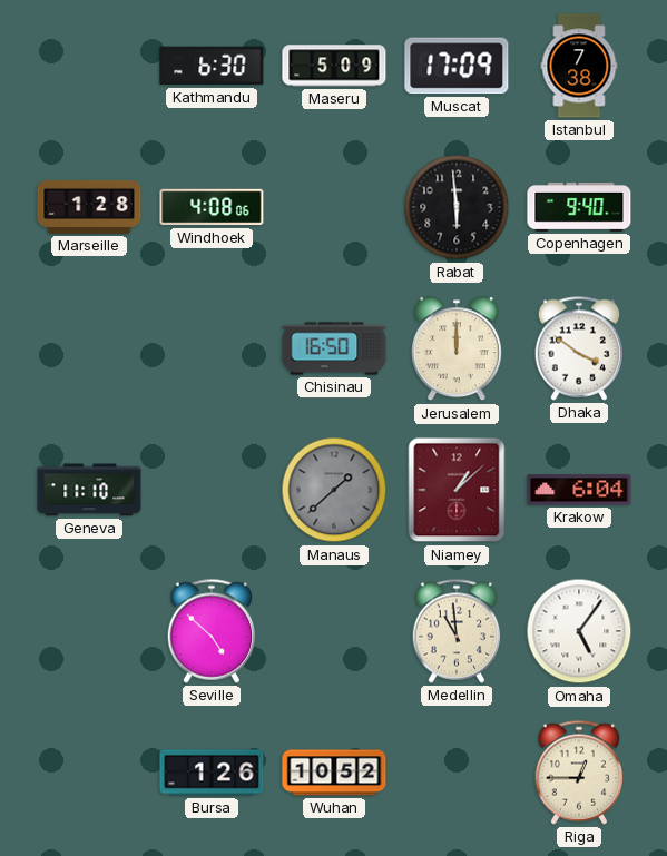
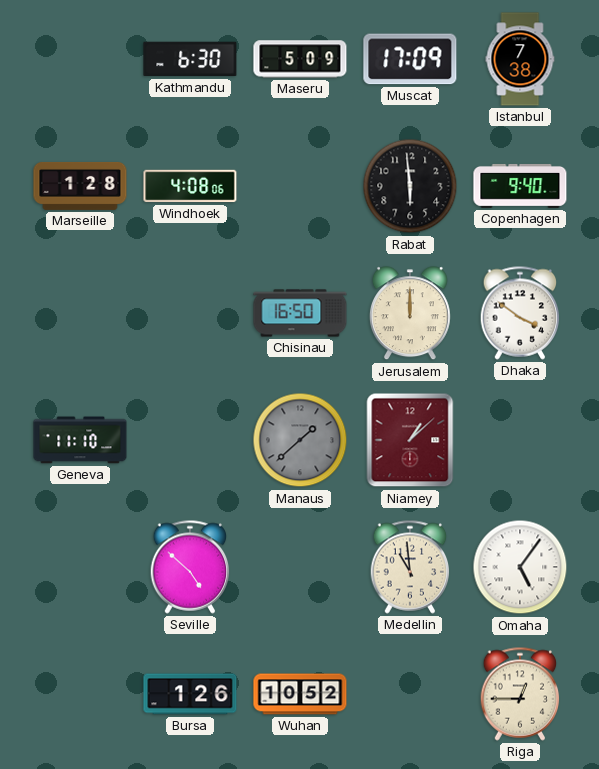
Krakow: 6:04 -> none (579, 490)
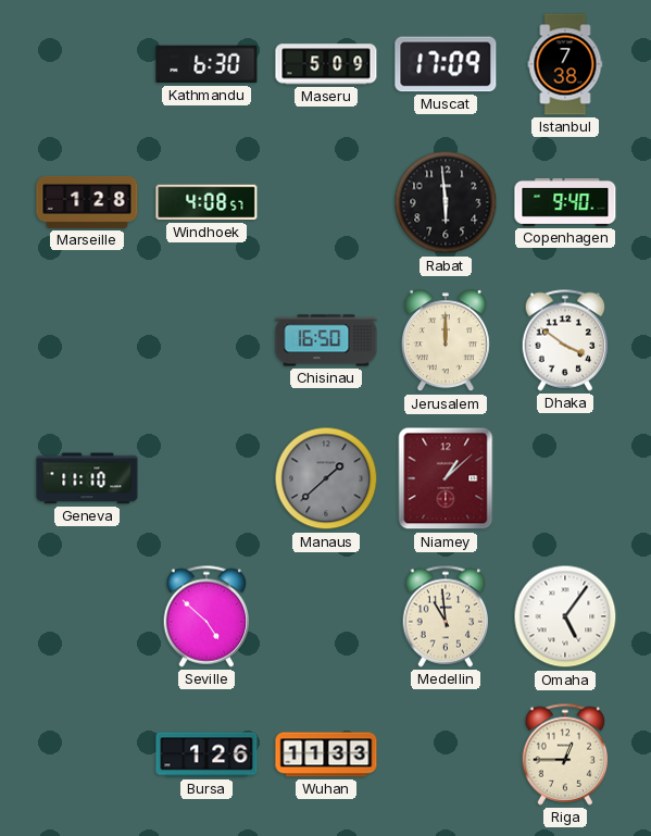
Windhoek: 4:08:06 -> 4:08:57 (206, 202)
Wuhan: 10:52 -> 11:33 (326, 754)
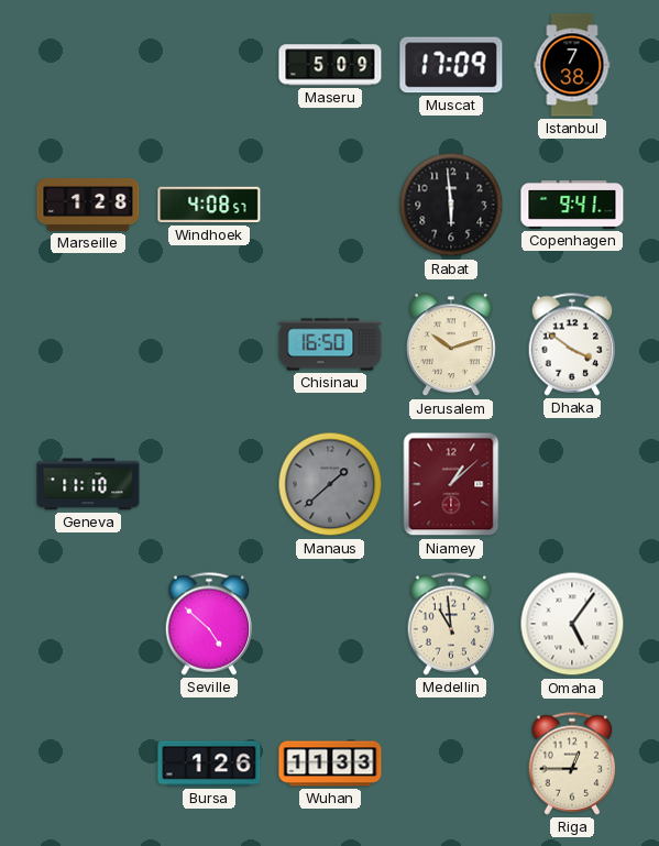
Kathmandu: 6:30 -> none (206, 64)
Copenhagen: 9:40 -> 9:41 (572, 205)
Jerusalem: 12:00 -> 10:12 (451, 345)
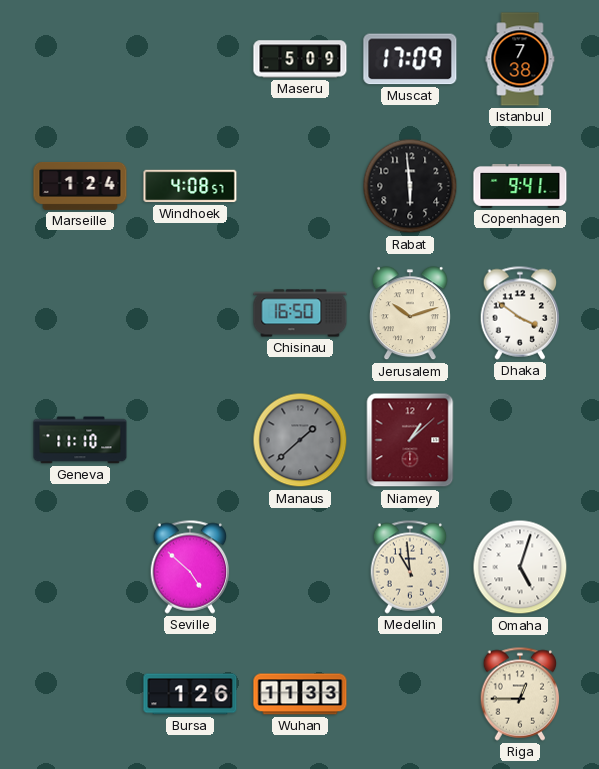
Marseille: 1:28 -> 1:24 (80, 186)
Omaha: 5:06 -> 5:03 (520, 567)
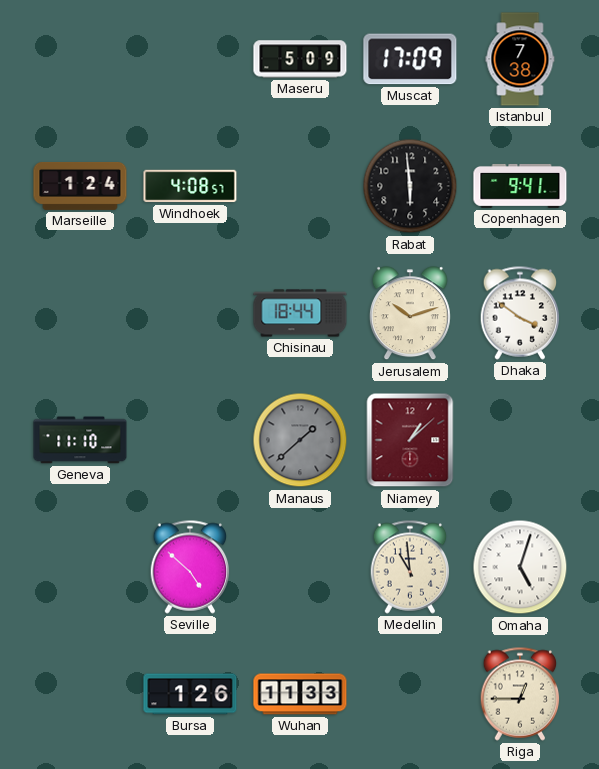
Chisinau: 16:50 -> 18:44 (300, 313)
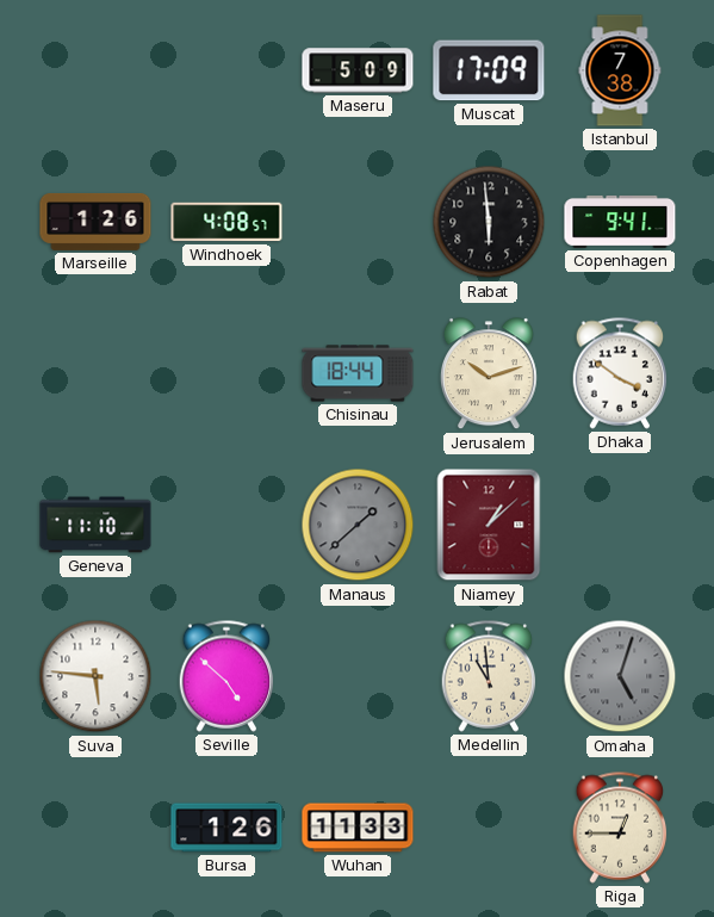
Marseille: 1:24 -> 1:26 (95, 222)
Suva: none -> 5:46 (95, 676)
Omaha dial: white -> grey (620, 676)
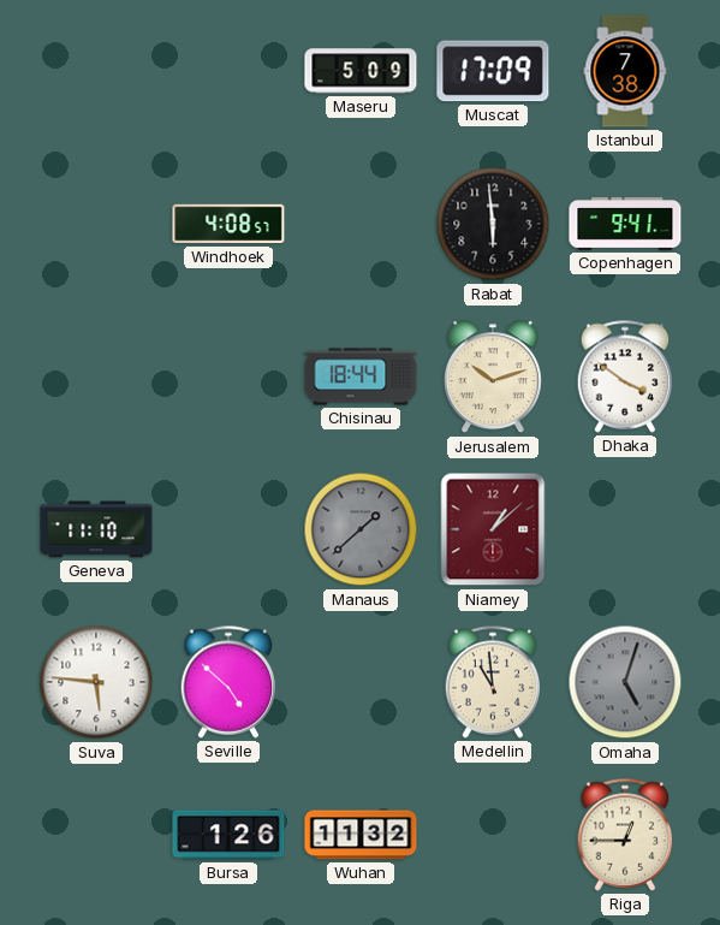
Marseille: 1:26 -> none (95, 222)
Wuhan: 11:33 -> 11:32 (361, 835)
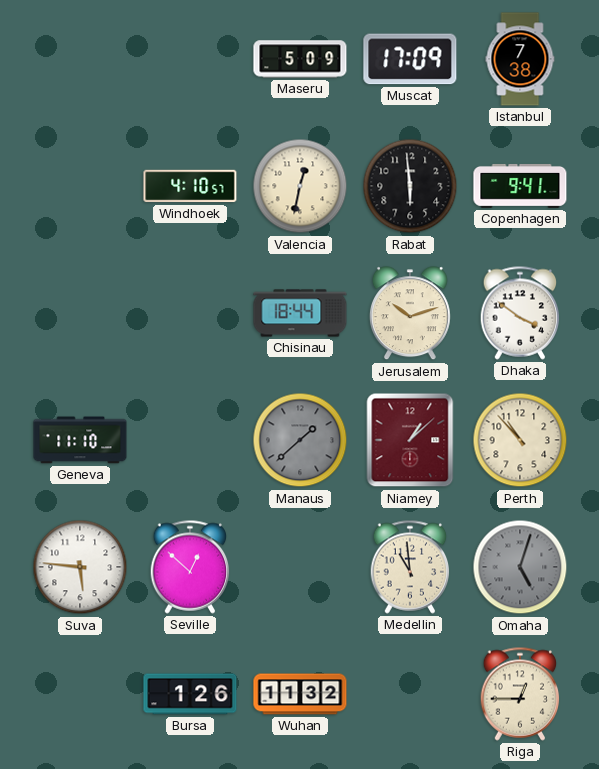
Windhoek: 4:08 -> 4:10 (190, 186)
Valencia: none -> 12:32 (300, 186)
Perth: none -> 10:53 (520, 440)
Seville: 4:52 -> 12:52 (190, 567)
